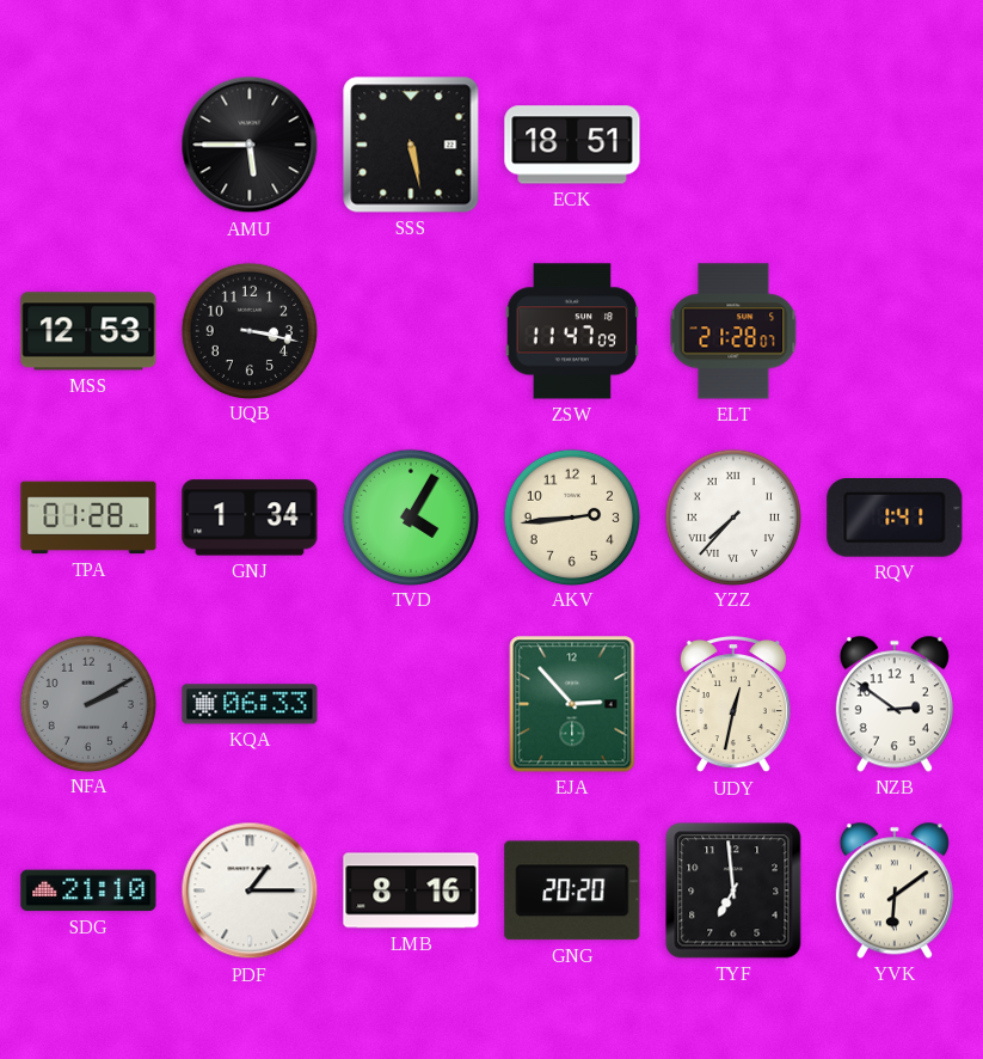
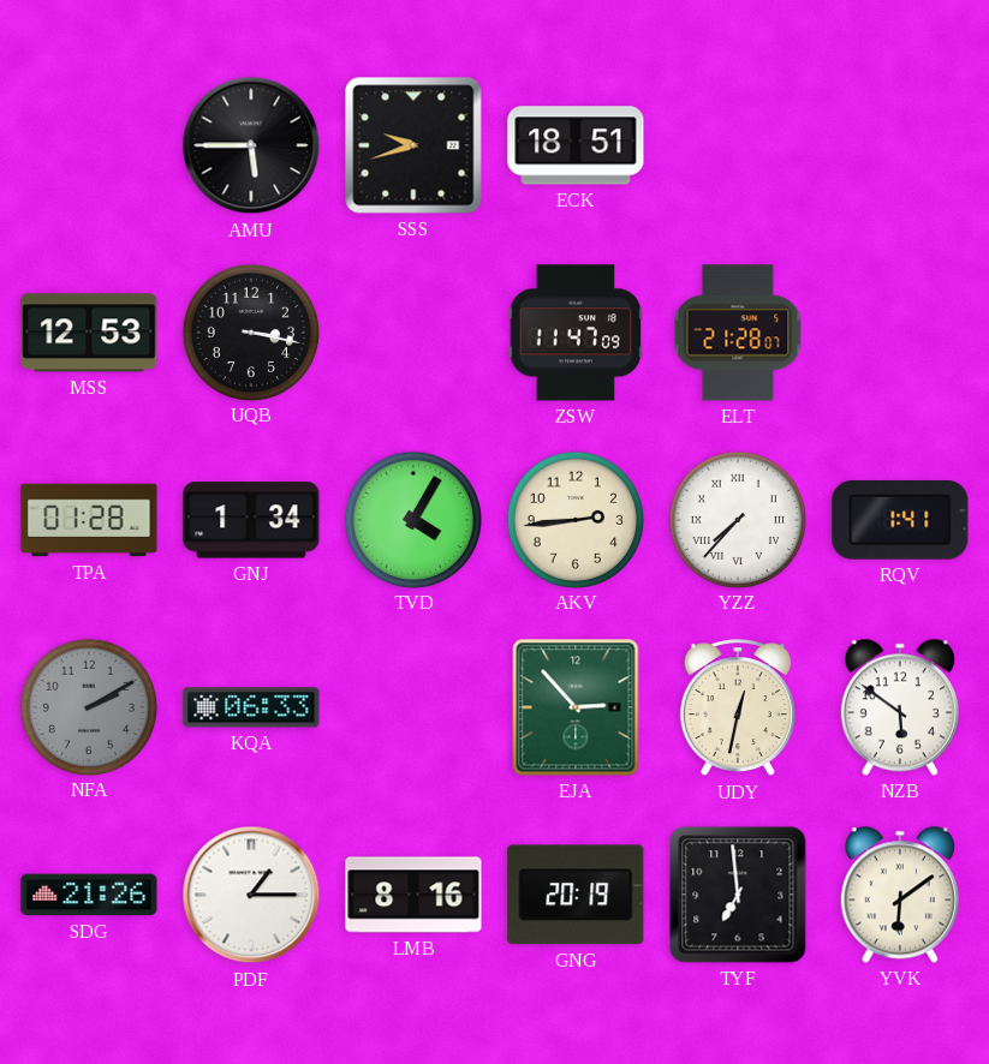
SSS: 5:28 -> 9:42 (413, 145)
NZB: 2:51 -> 5:51 (900, 707)
SDG: 21:10 -> 21:26 (89, 895)
GNG: 20:20 -> 20:19 (576, 895)
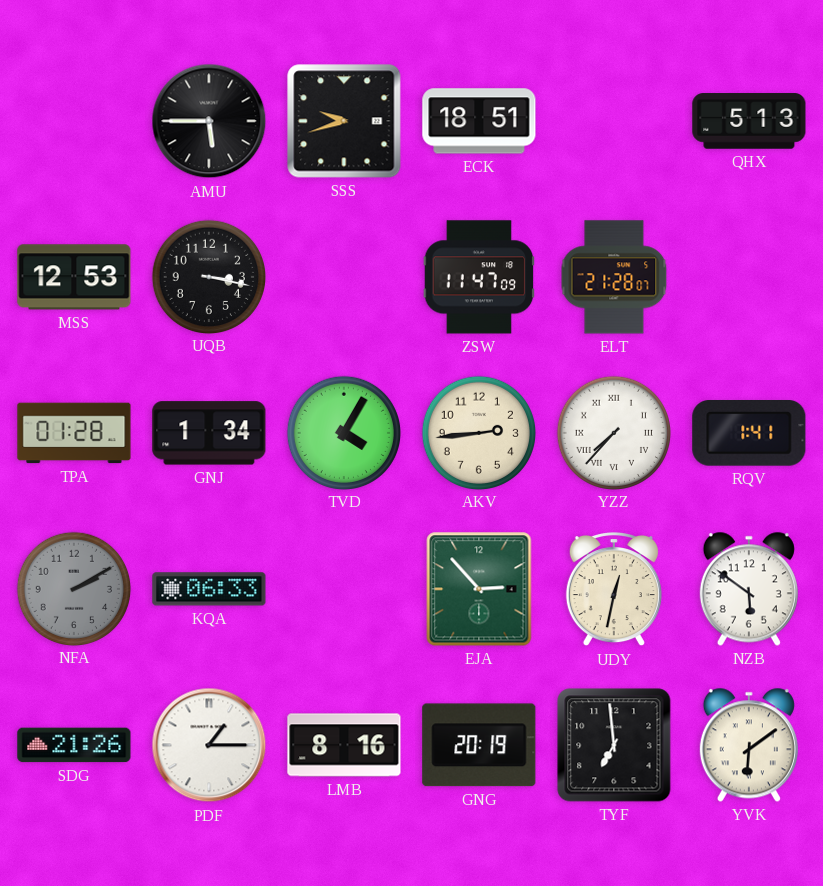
QHX: none -> 5:13 (749, 121)
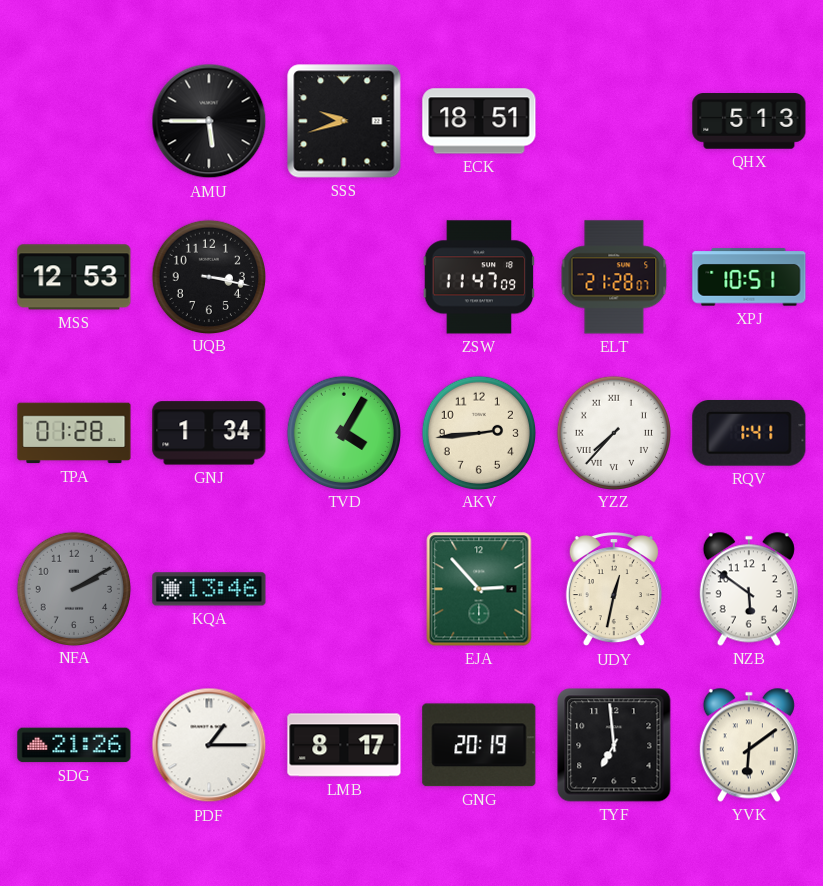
XPJ: none -> 10:51 (749, 277)
KQA: 06:33 -> 13:46 (209, 589)
LMB: 8:16 -> 8:17 (344, 745)
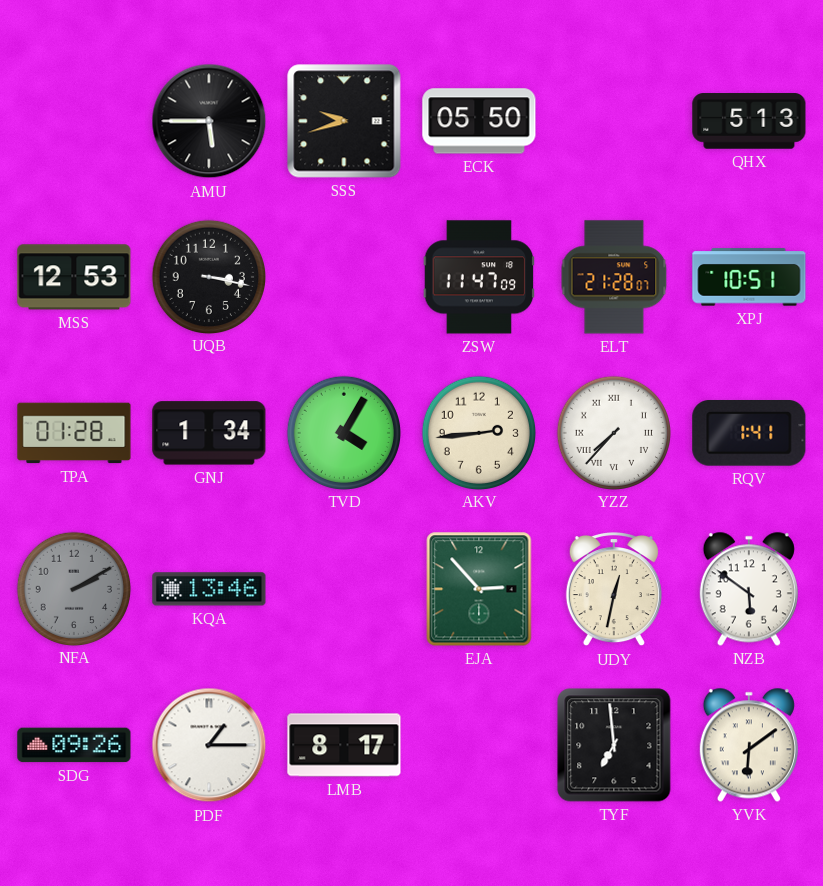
ECK: 18:51 -> 05:50 (479, 121)
SDG: 21:26 -> 09:26 (74, 745)
GNG: 20:19 -> none (479, 745)
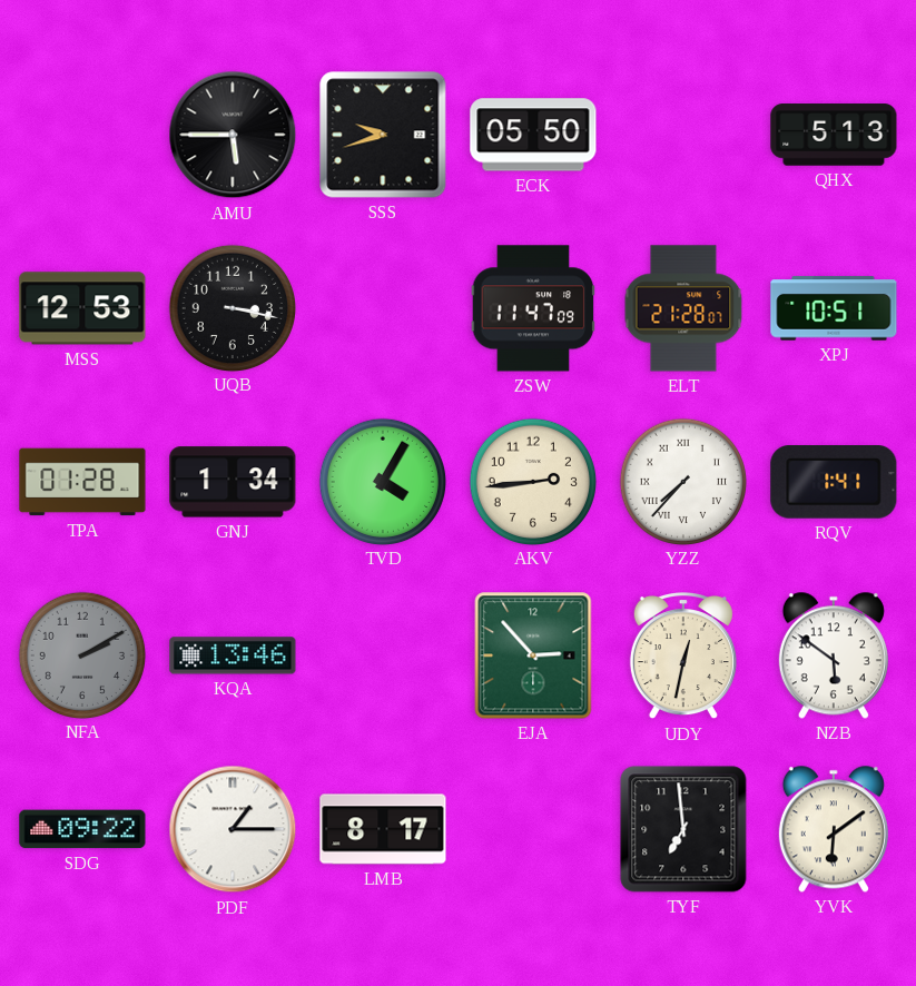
SDG: 09:26 -> 09:22 (82, 829)
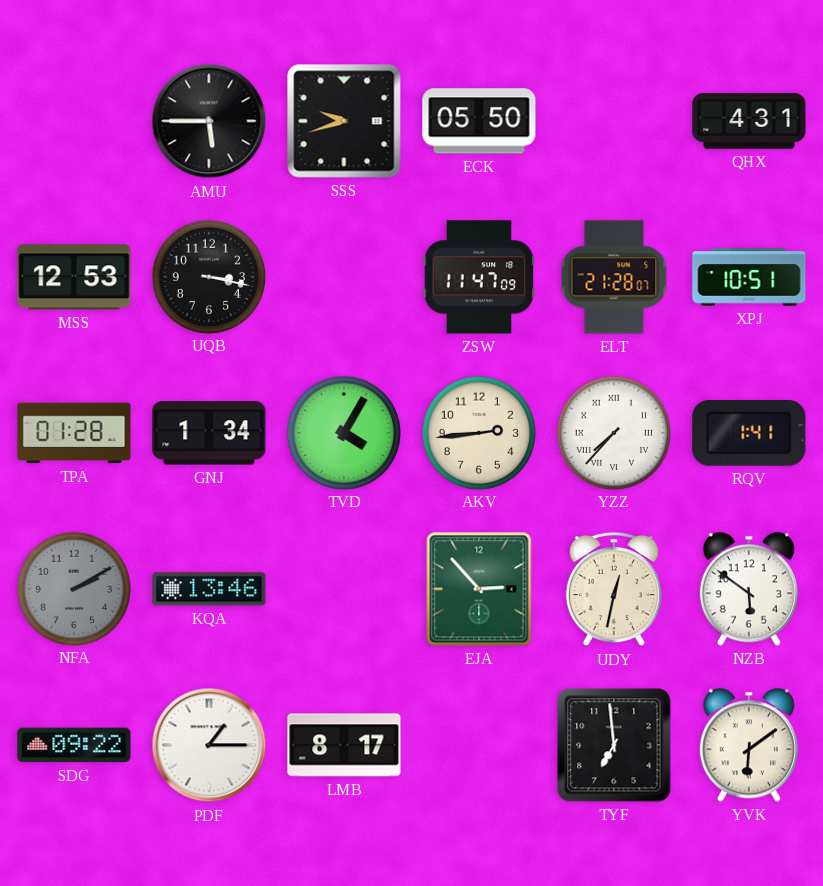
QHX: 5:13 -> 4:31 (749, 121)
